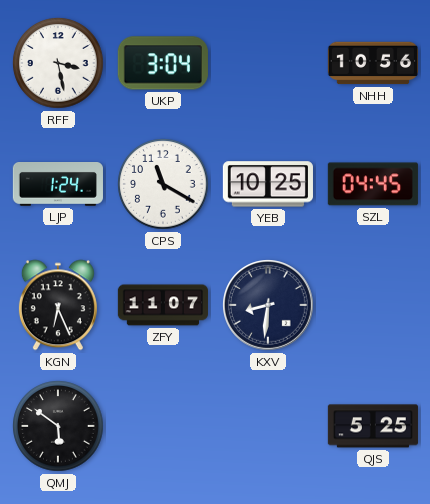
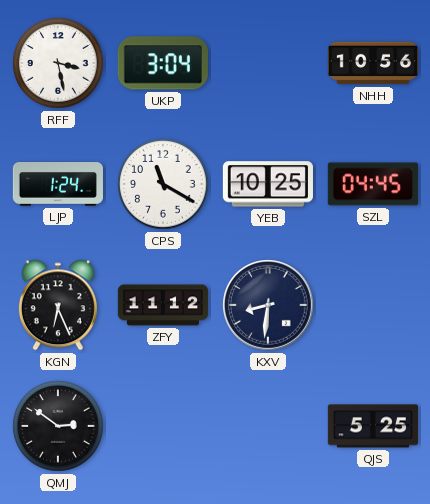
ZFY: 11:07 -> 11:12 (163, 305)
QMJ: 5:51 -> 2:51 (58, 426)
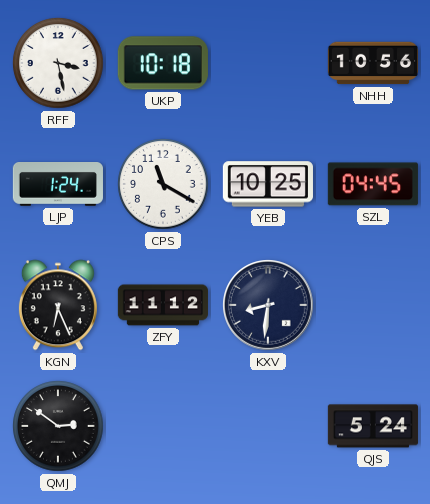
UKP: 3:04 -> 10:18 (163, 63)
QJS: 5:25 -> 5:24 (373, 426)
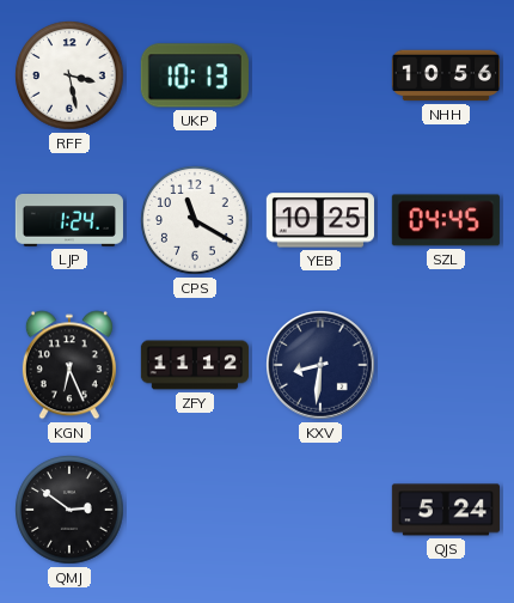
UKP: 10:18 -> 10:13 (195, 75)
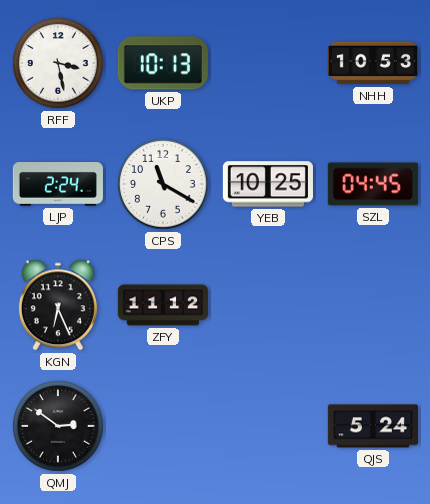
NHH: 10:56 -> 10:53 (372, 63)
LJP: 1:24 -> 2:24 (58, 185)
KXV: 8:31 -> none (322, 366)
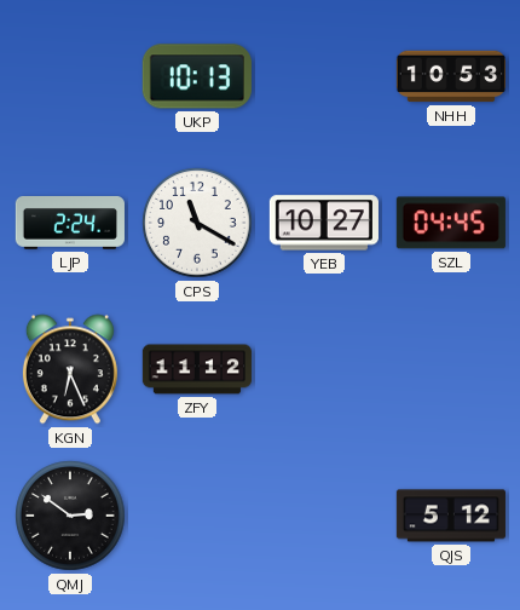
RFF: 3:28 -> none (58, 63)
YEB: 10:25 -> 10:27 (324, 223)
QJS: 5:24 -> 5:12 (451, 516)
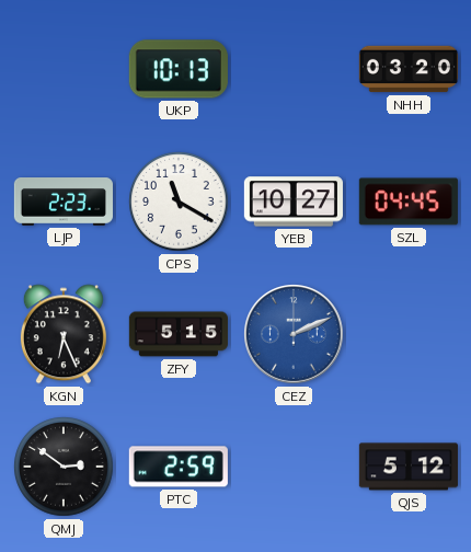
NHH: 10:53 -> 03:20 (407, 69)
LJP: 2:24 -> 2:23 (64, 203)
ZFY: 11:12 -> 5:15 (179, 334)
CEZ: none -> 2:11 (295, 335)
PTC: none -> 2:59 (179, 467)
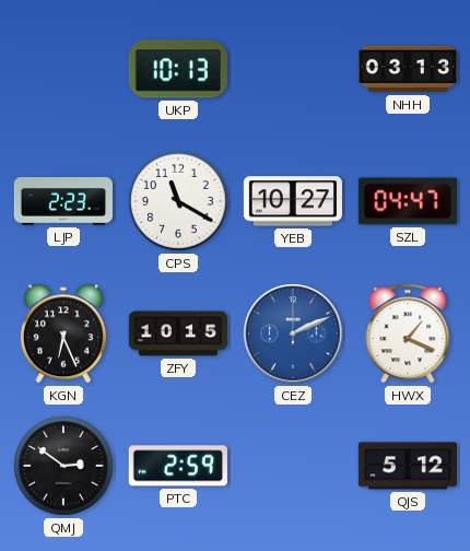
NHH: 03:20 -> 03:13 (407, 69)
SZL: 04:45 -> 04:47 (408, 201)
ZFY: 5:15 -> 10:15 (178, 333)
HWX: none -> 1:19 (408, 333)
